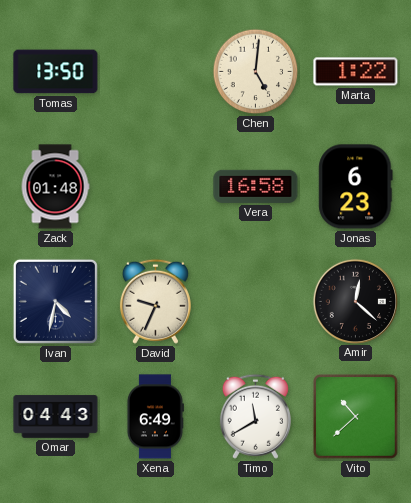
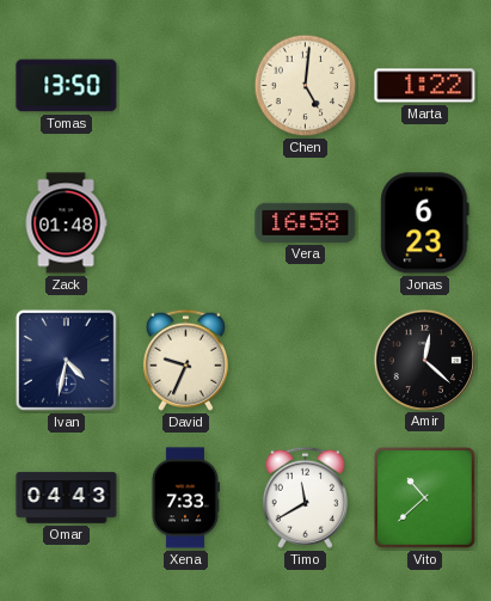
Xena: 6:49 -> 7:33 (185, 498)
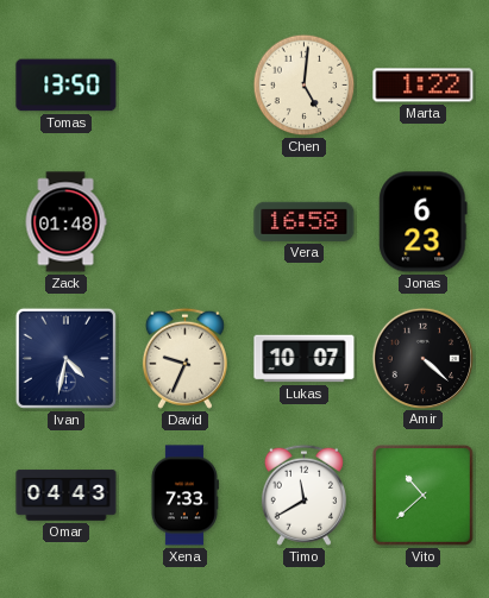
Lukas: none -> 10:07 (305, 359)
Amir: 12:22 -> 4:22 (422, 358)
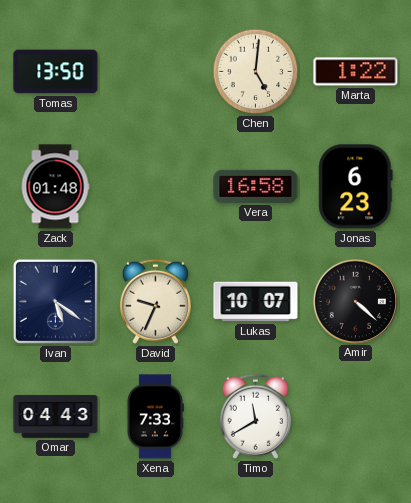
Ivan: 4:32 -> 5:21 (55, 301)
Vito: 10:38 -> none (424, 496)
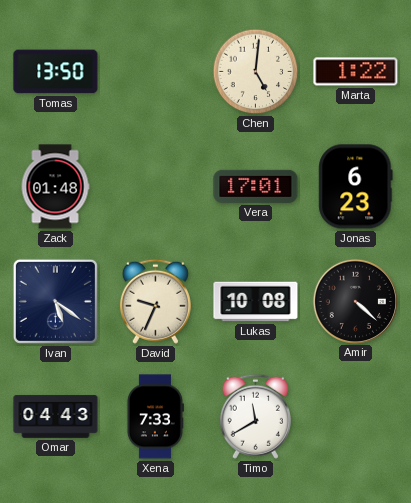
Vera: 16:58 -> 17:01 (256, 186)
Lukas: 10:07 -> 10:08 (256, 302)
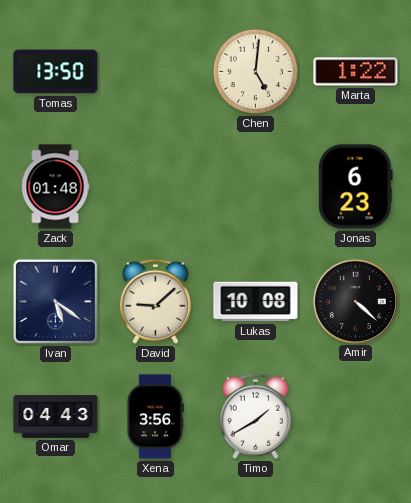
Vera: 17:01 -> none (256, 186)
David: 9:34 -> 9:08 (155, 301)
Xena: 7:33 -> 3:56 (155, 417)
Timo: 11:40 -> 1:40 (255, 416)
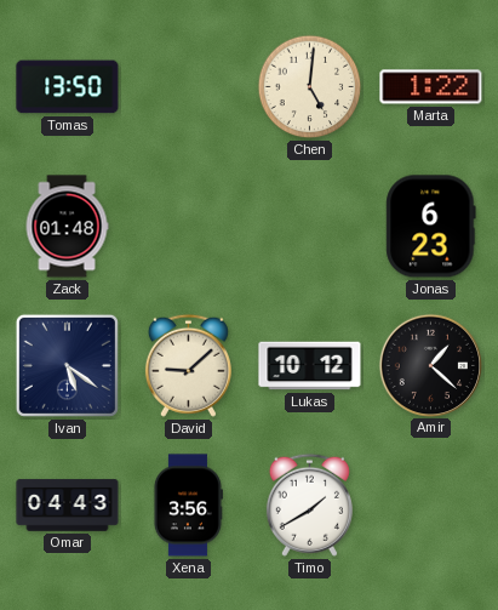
Lukas: 10:08 -> 10:12 (310, 366)
Amir: 4:22 -> 1:22 (430, 365)
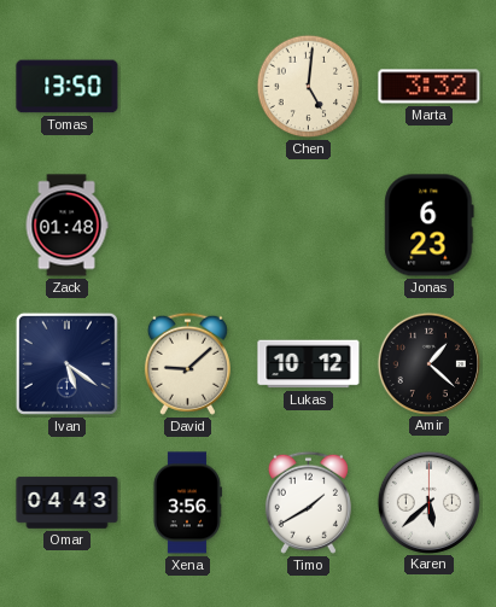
Marta: 1:22 -> 3:32 (430, 87)
Karen: none -> 5:38 (428, 502)
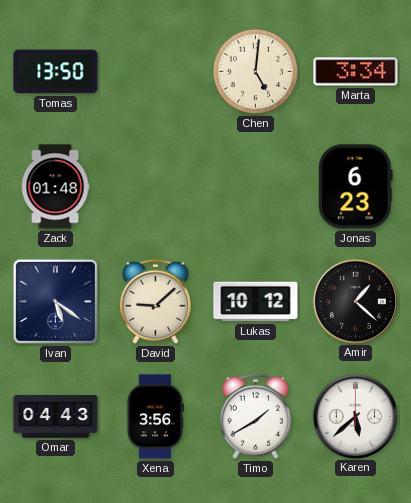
Marta: 3:32 -> 3:34 (356, 72)
